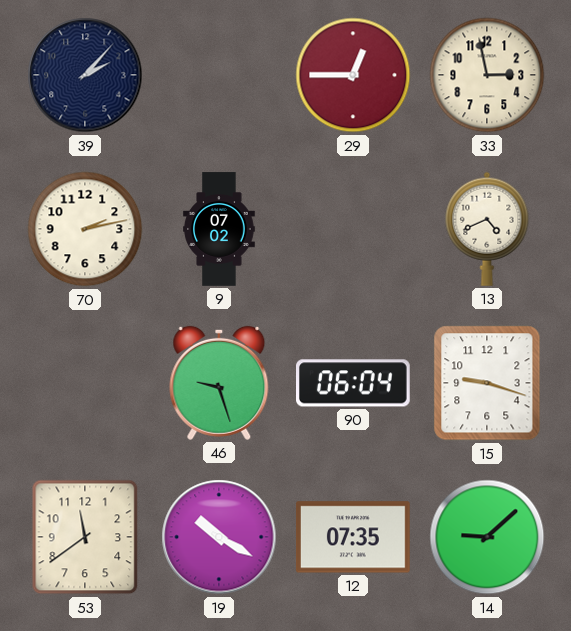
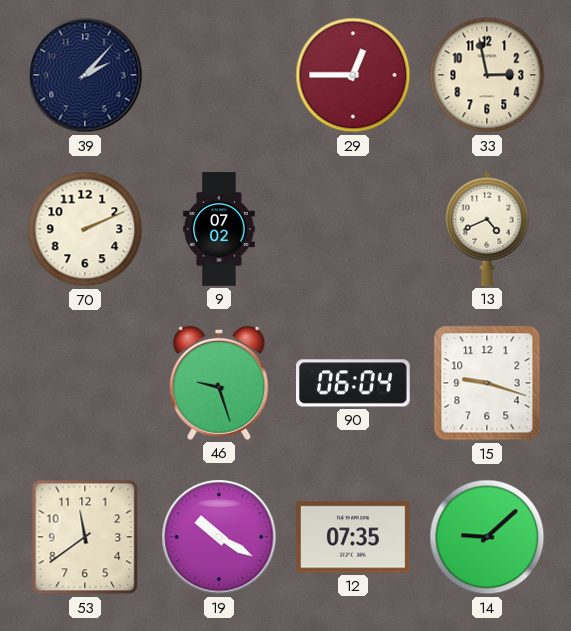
70: 2:13 -> 2:11 (85, 229)
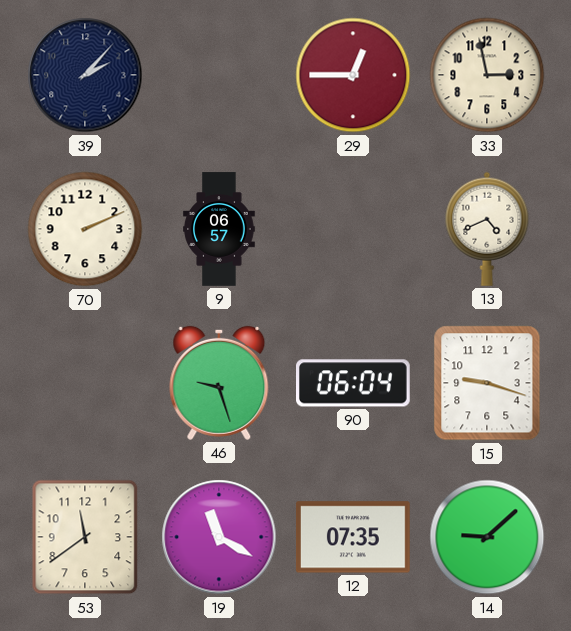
9: 07:02 -> 06:57 (219, 229)
19: 10:20 -> 11:20 (219, 537)
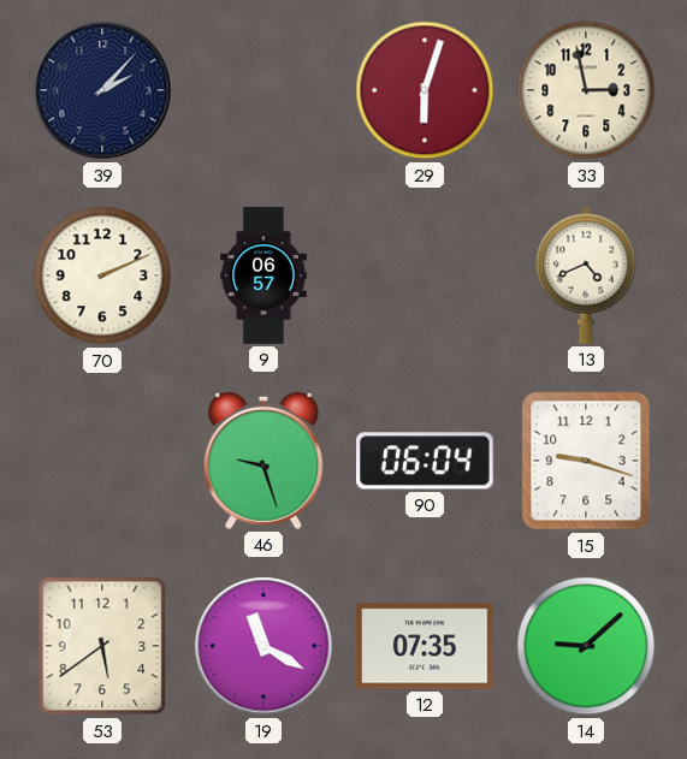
29: 12:45 -> 6:03 (425, 90)
53: 11:39 -> 5:39 (102, 646)
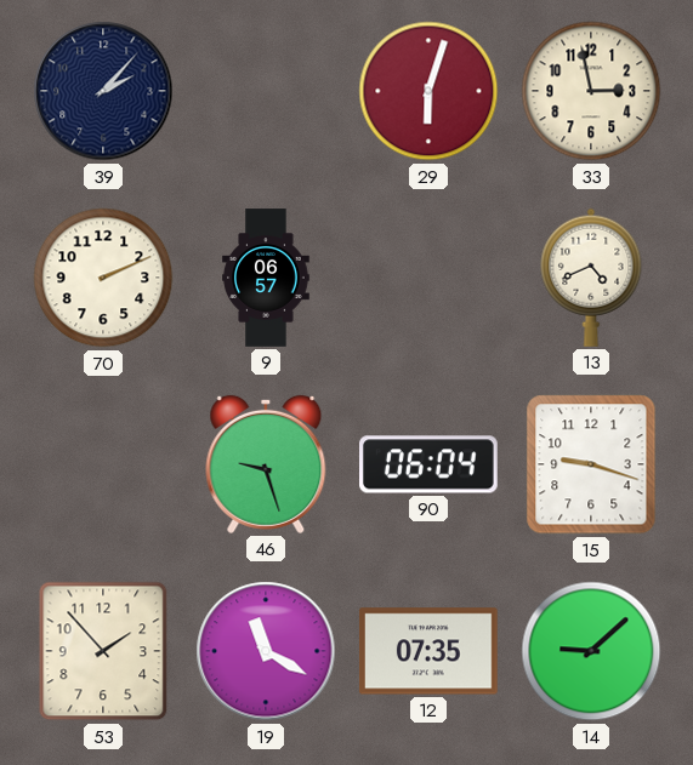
53: 5:39 -> 1:53 (103, 651)
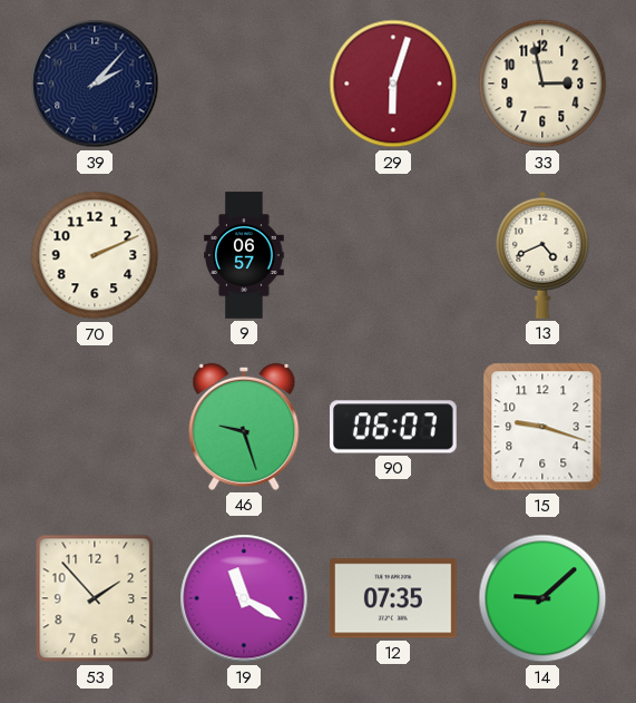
90: 06:04 -> 06:07 (394, 427)
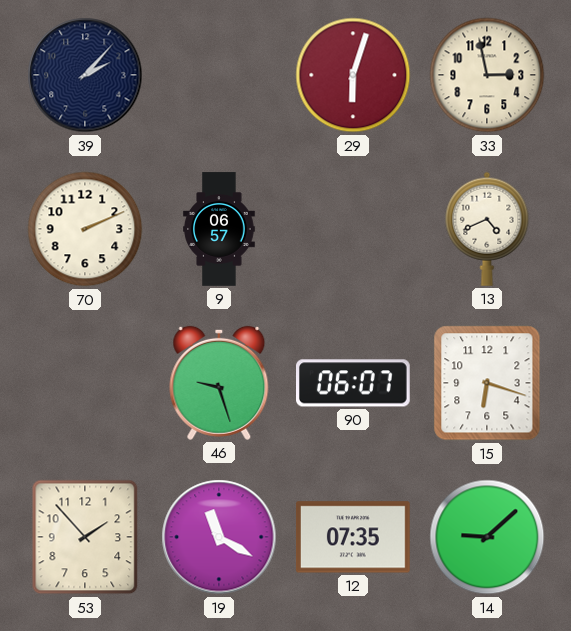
15: 9:18 -> 6:18 (487, 383)
